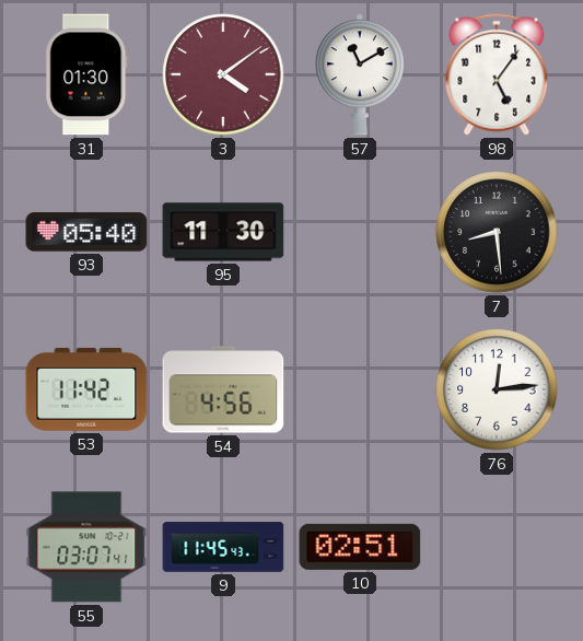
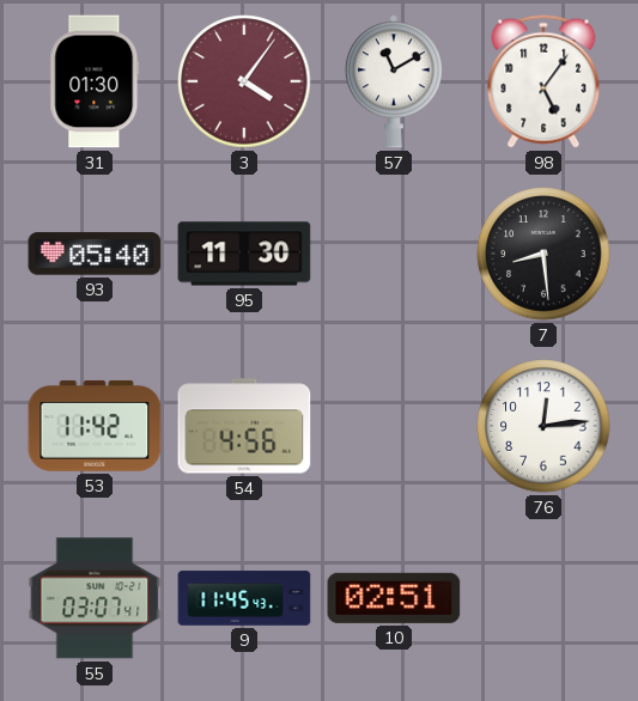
3: 4:09 -> 4:06 (244, 81)
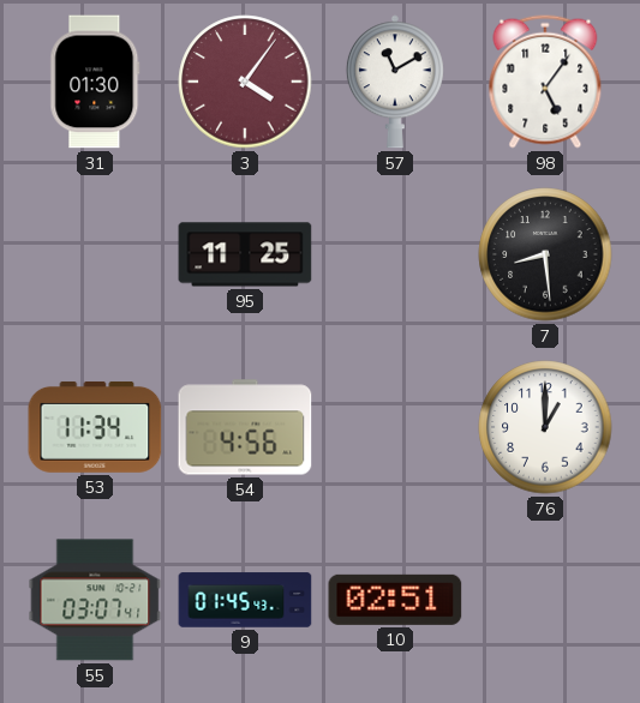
93: 05:40 -> none (95, 254)
95: 11:30 -> 11:25 (245, 254)
53: 11:42 -> 11:34 (95, 427)
76: 12:14 -> 1:00 (545, 427)
9: 11:45 -> 01:45 (245, 600)
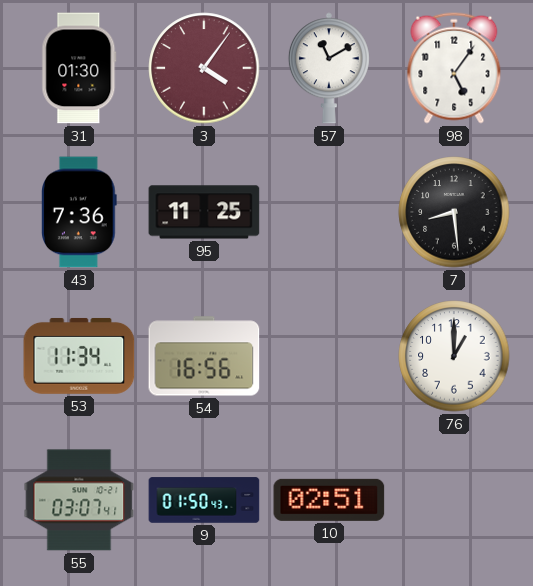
43: none -> 7:36 (80, 212)
54: 4:56 -> 16:56 (204, 356)
9: 01:45 -> 01:50 (204, 500)
